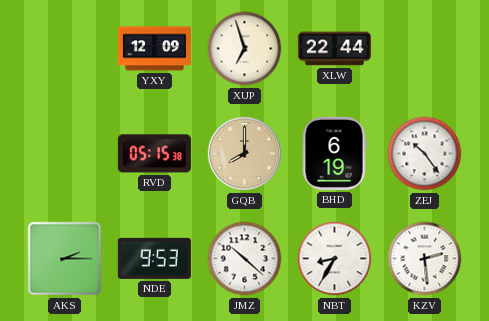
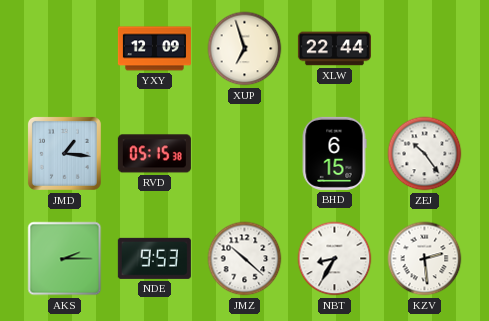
JMD: none -> 1:16 (64, 153)
GQB: 8:00 -> none (245, 154)
BHD: 6:19 -> 6:15 (334, 153)
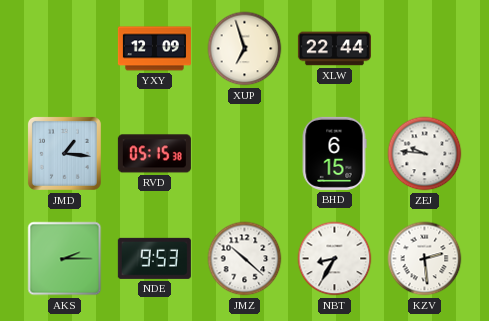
ZEJ: 10:24 -> 9:46 (425, 154)
